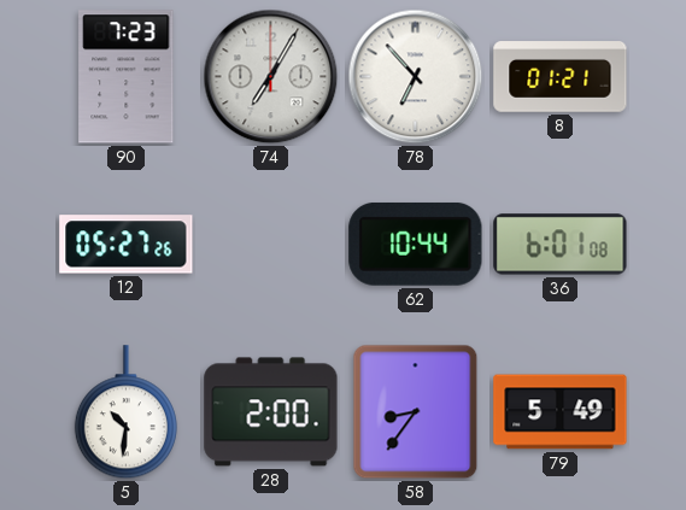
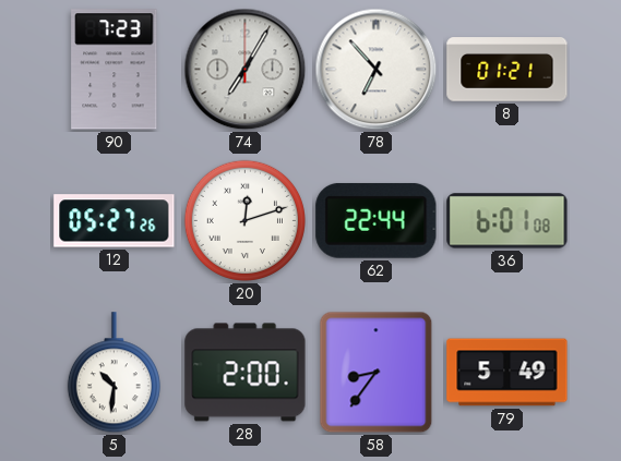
20: none -> 12:12 (244, 220)
62: 10:44 -> 22:44 (377, 220)
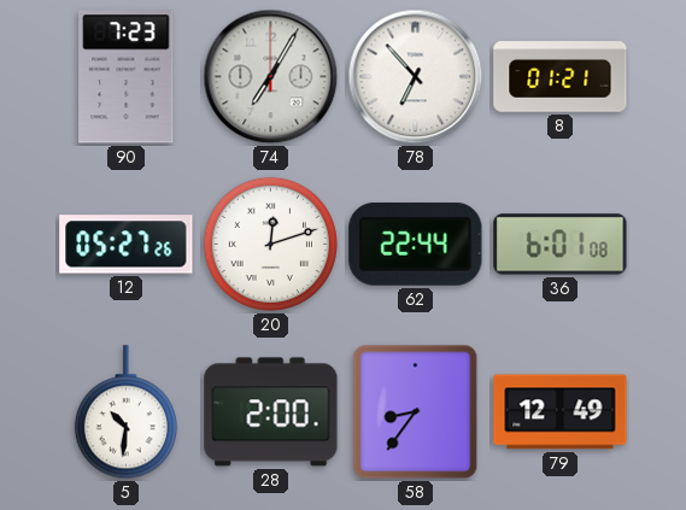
79: 5:49 -> 12:49 (561, 412)
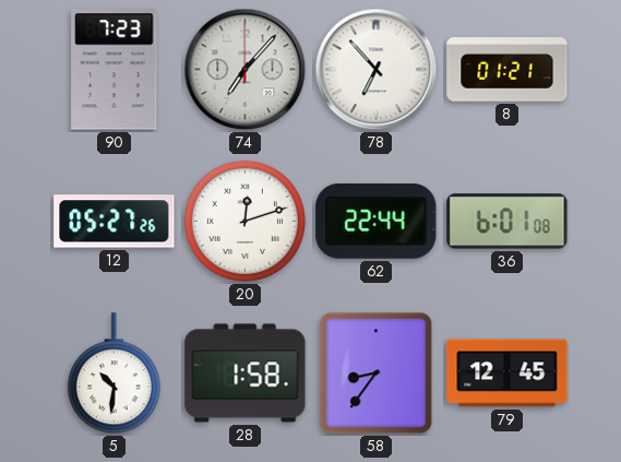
74: 7:05 -> 7:07 (246, 70)
28: 2:00 -> 1:58 (246, 374)
79: 12:49 -> 12:45 (507, 374)
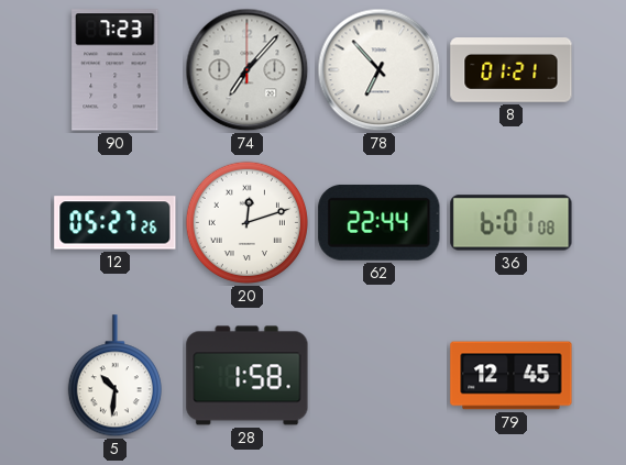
58: 8:36 -> none (377, 374)
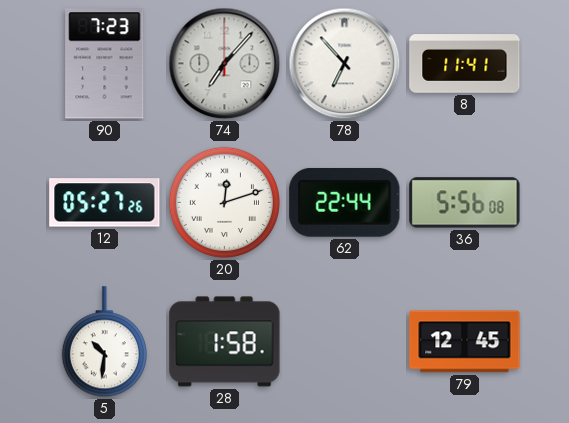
8: 01:21 -> 11:41 (465, 64)
36: 6:01 -> 5:56 (465, 203)
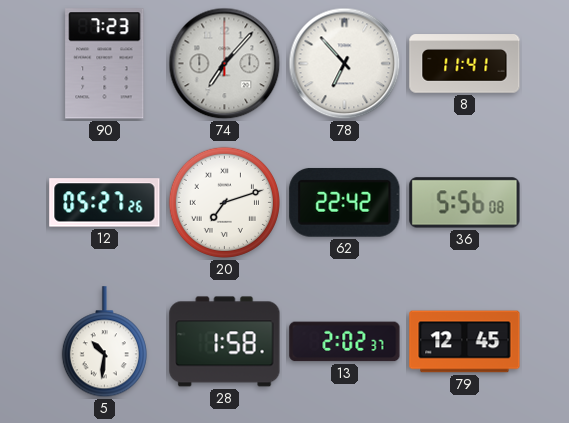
20: 12:12 -> 7:12 (224, 202)
62: 22:44 -> 22:42 (345, 202)
13: none -> 2:02 (345, 342)
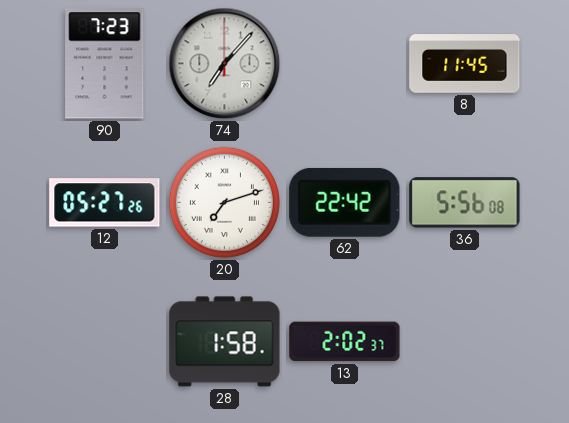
78: 6:53 -> none (345, 64)
8: 11:41 -> 11:45 (465, 64)
5: 10:31 -> none (104, 342)
79: 12:45 -> none (465, 342)
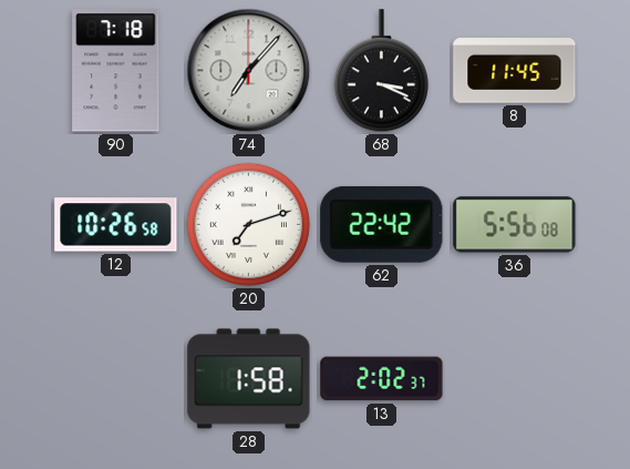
90: 7:23 -> 7:18 (116, 71)
68: none -> 3:19 (381, 71)
12: 05:27 -> 10:26 (116, 225)
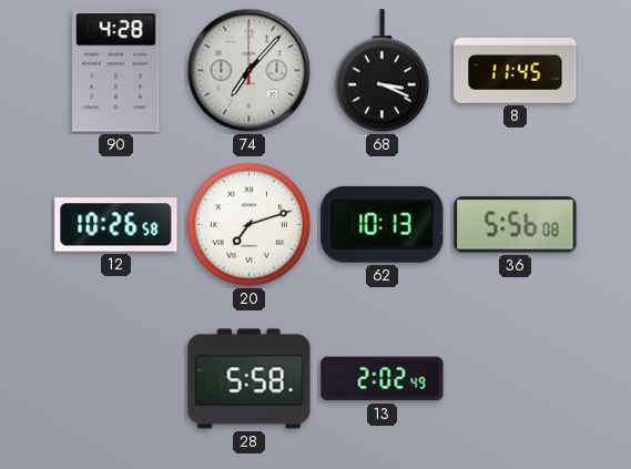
90: 7:18 -> 4:28 (116, 71)
62: 22:42 -> 10:13 (383, 224)
28: 1:58 -> 5:58 (250, 379)
13: 2:02:37 -> 2:02:49 (383, 379)
